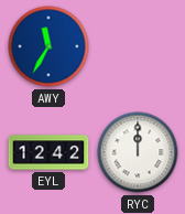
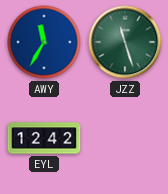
JZZ: none -> 11:27 (125, 42)
RYC: 12:00 -> none (138, 152)
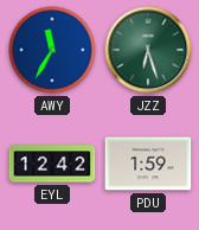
JZZ: 11:27 -> 6:27 (148, 50)
PDU: none -> 1:59 (148, 164)
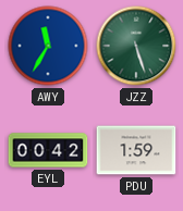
JZZ: 6:27 -> 5:27 (136, 46)
EYL: 12:42 -> 00:42 (48, 150)
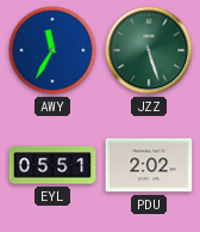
EYL: 00:42 -> 05:51 (52, 165)
PDU: 1:59 -> 2:02 (149, 165)
